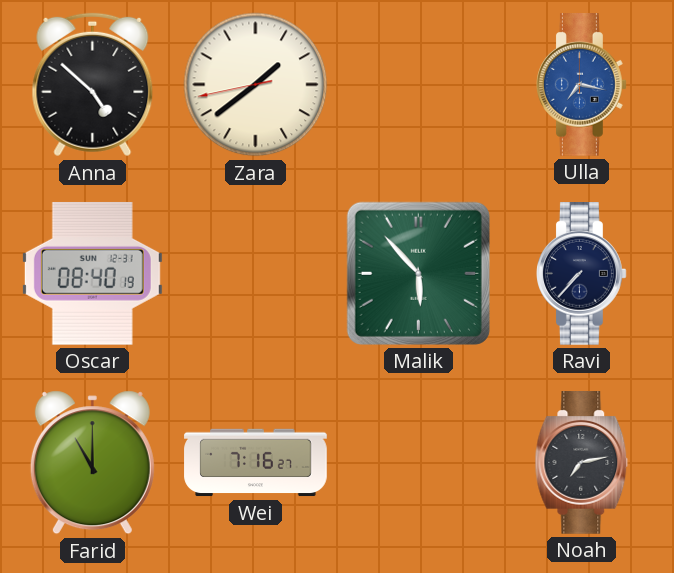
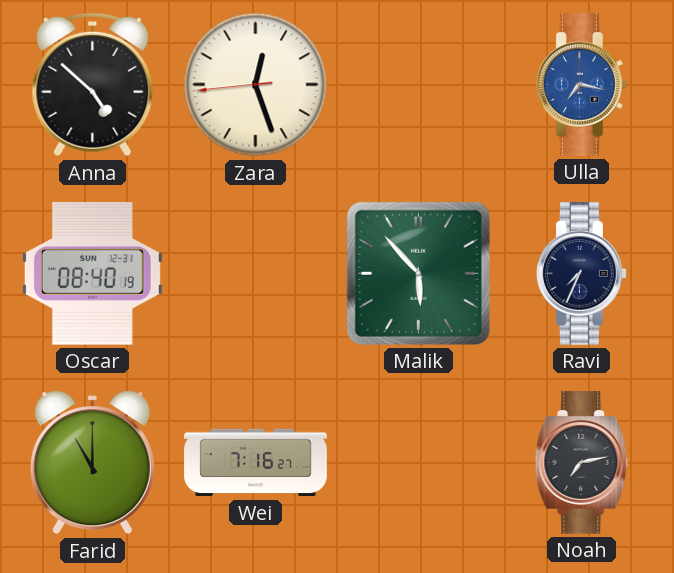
Zara: 1:38 -> 12:26 (256, 85)
Ravi: 7:37 -> 7:34 (582, 274)
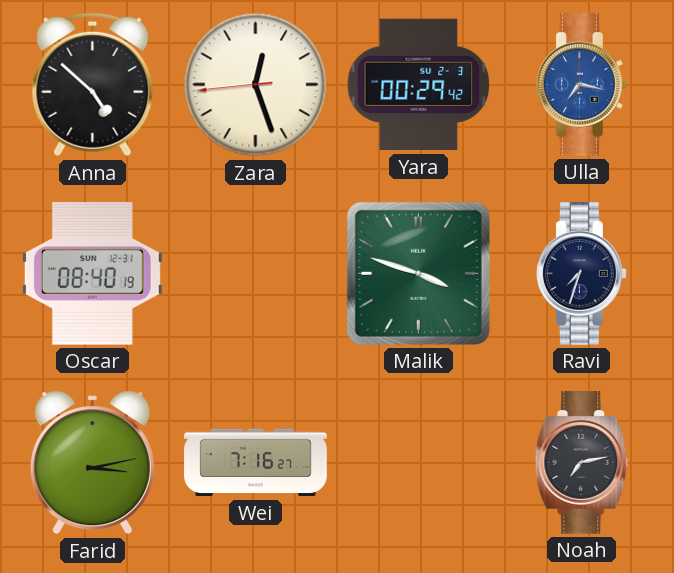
Yara: none -> 00:29 (419, 85)
Malik: 5:53 -> 3:48 (418, 273)
Ravi: 7:34 -> 7:33 (582, 274)
Farid: 11:00 -> 3:13 (92, 463)
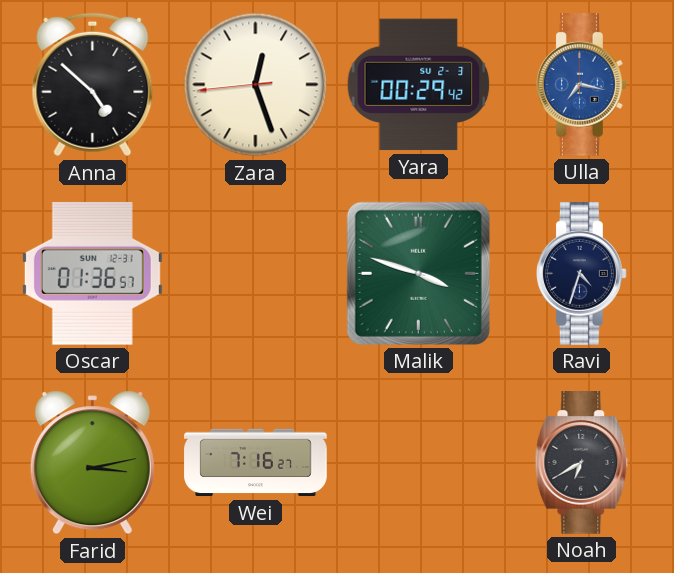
Oscar: 08:40 -> 01:36 (92, 273)
Ravi: 7:33 -> 4:33 (582, 274)
Noah: 7:13 -> 6:40 (582, 463)
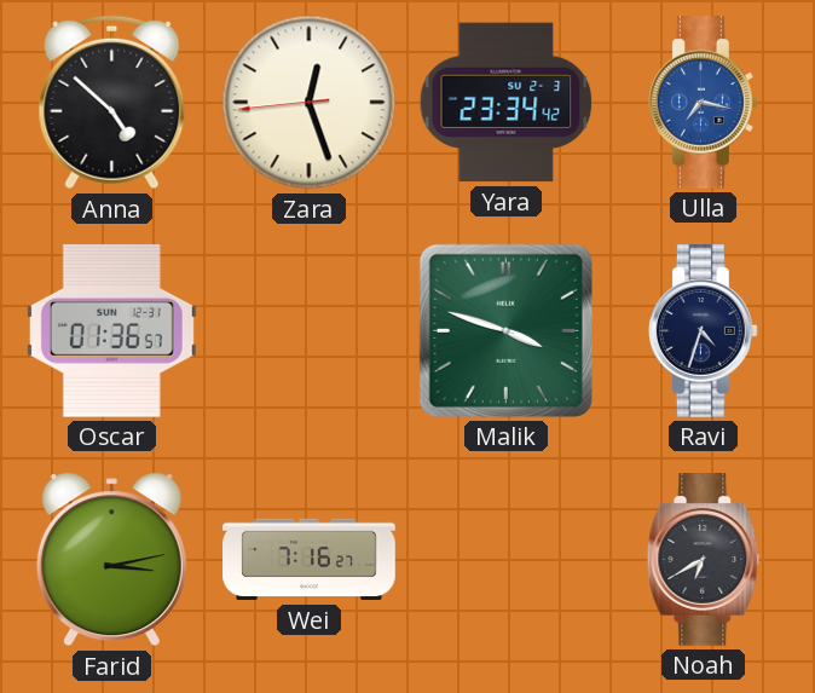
Yara: 00:29 -> 23:34 (507, 103)
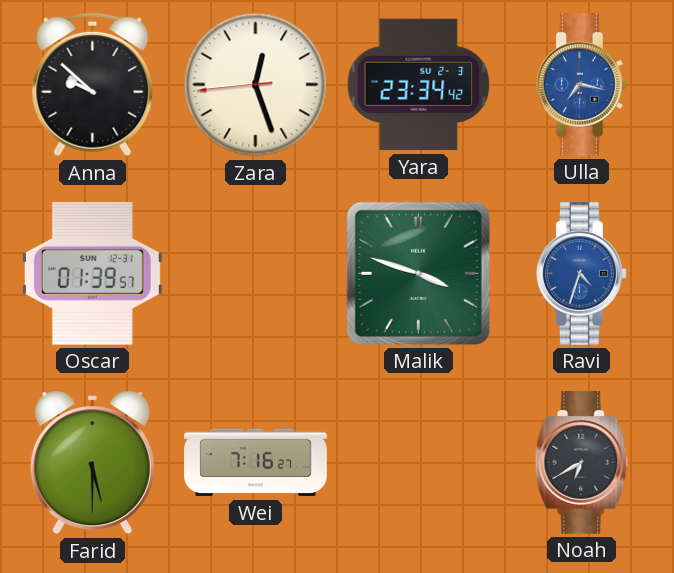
Anna: 4:52 -> 9:52 (93, 85)
Oscar: 01:36 -> 01:39 (92, 273)
Ravi dial: navy -> blue (582, 274)
Farid: 3:13 -> 5:30 (92, 463)
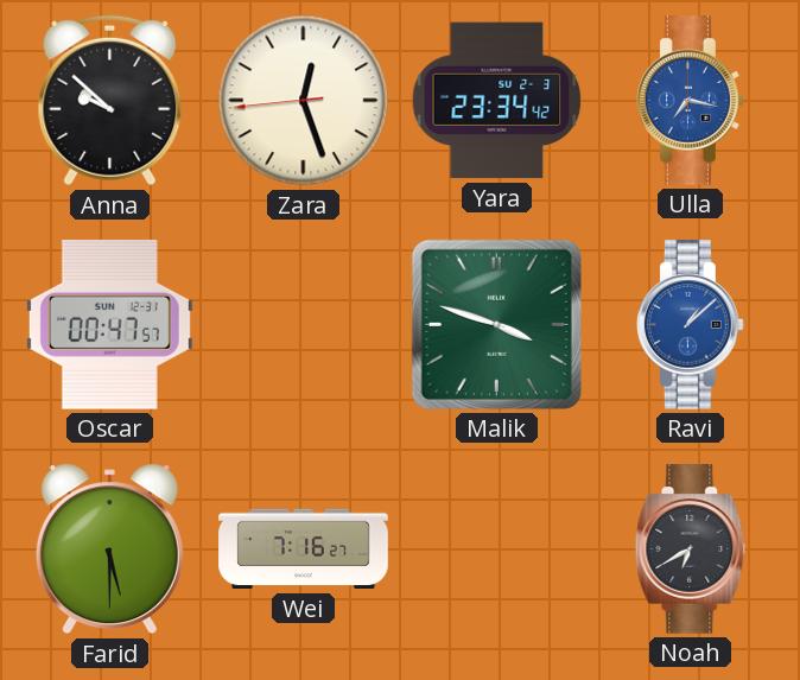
Oscar: 01:39 -> 00:47 (109, 324)
Ravi: 4:33 -> 1:08 (691, 325)
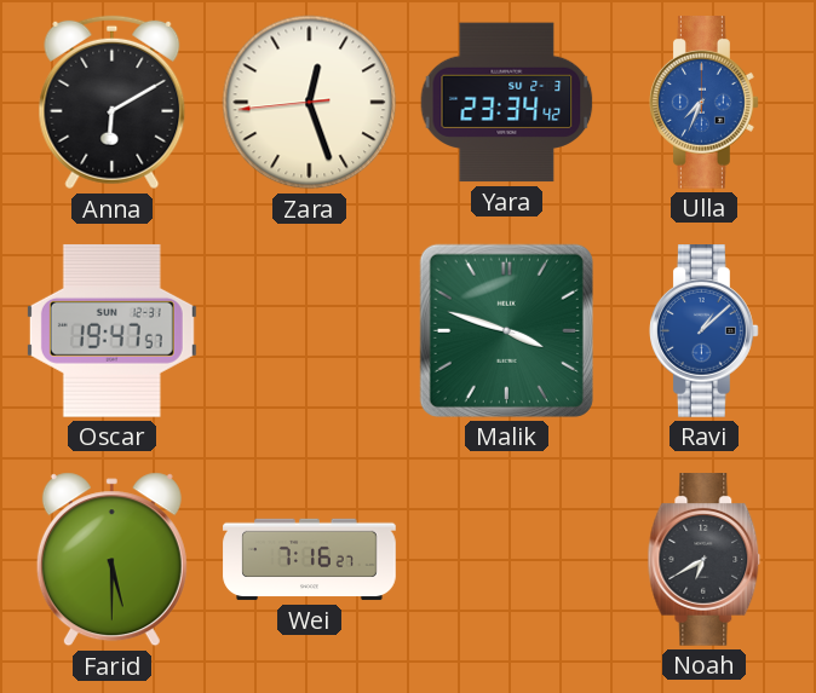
Anna: 9:52 -> 6:10 (113, 103)
Ulla: 7:17 -> 7:34 (705, 103)
Oscar: 00:47 -> 19:47 (111, 330)
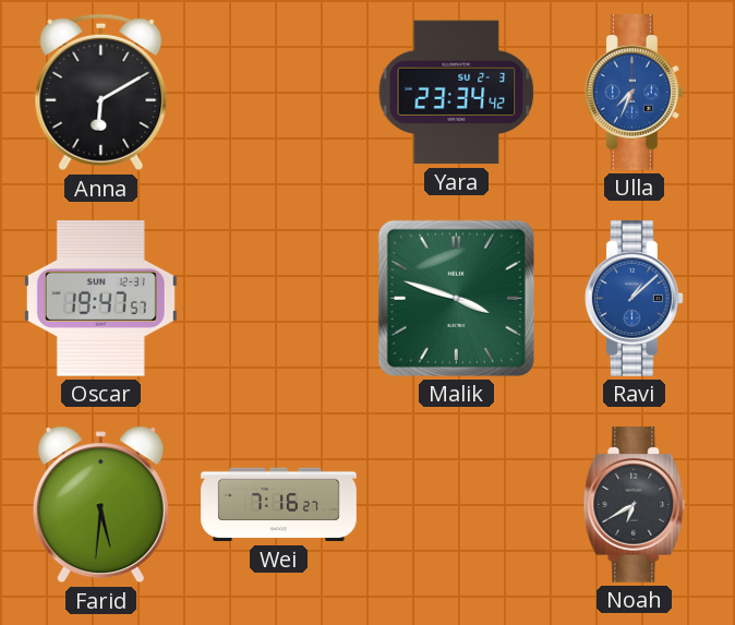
Zara: 12:26 -> none (310, 103)
Farid: 5:30 -> 5:31 (100, 505)
